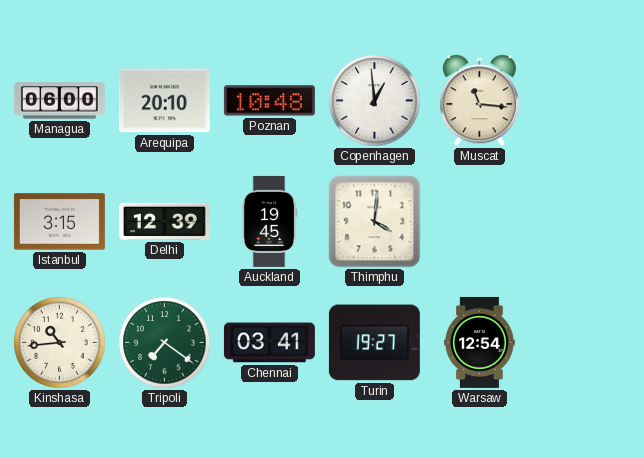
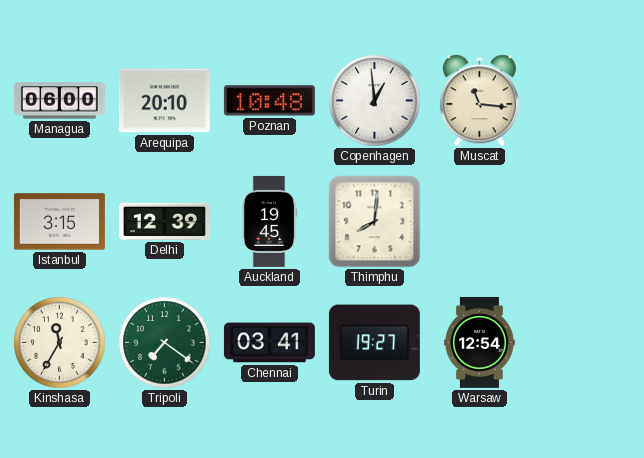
Thimphu: 4:01 -> 8:01 (375, 222)
Kinshasa: 10:44 -> 11:35 (60, 343)
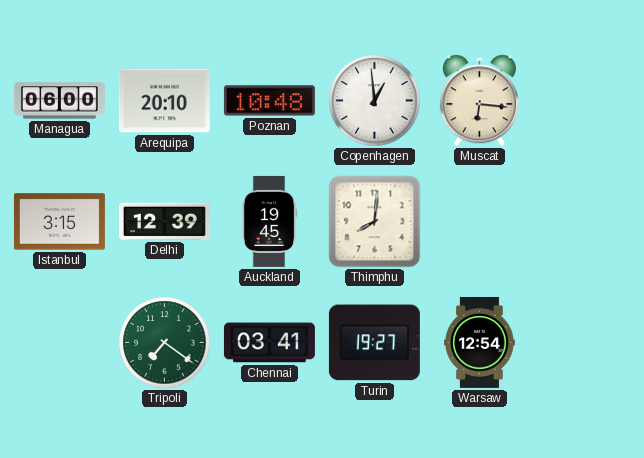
Muscat: 11:16 -> 6:16 (479, 101)
Kinshasa: 11:35 -> none (60, 343)
